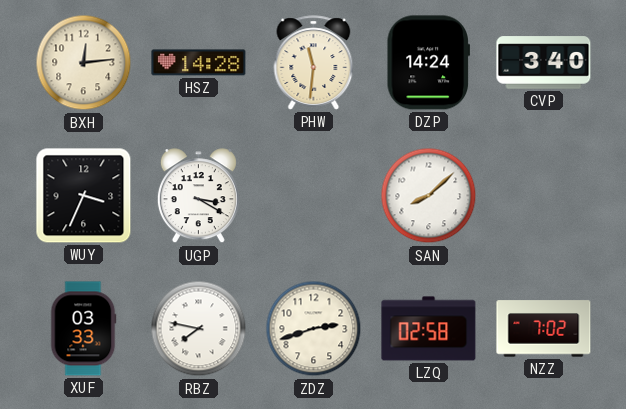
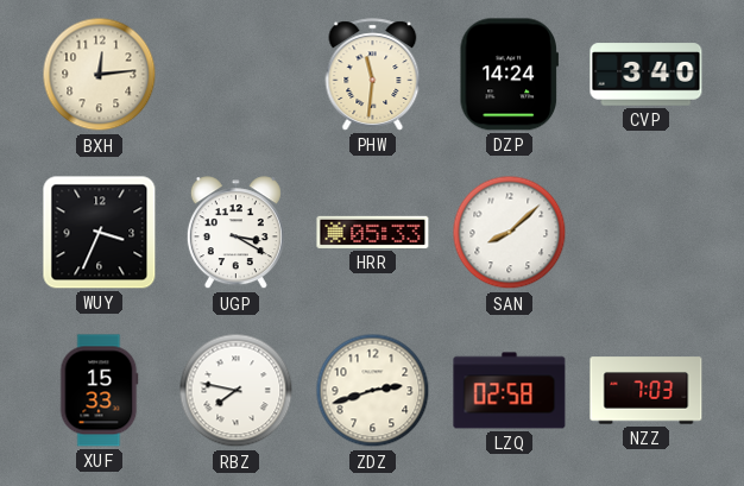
HSZ: 14:28 -> none (199, 63)
HRR: none -> 05:33 (373, 232)
XUF: 03:33 -> 15:33 (99, 391)
NZZ: 7:02 -> 7:03 (647, 391)
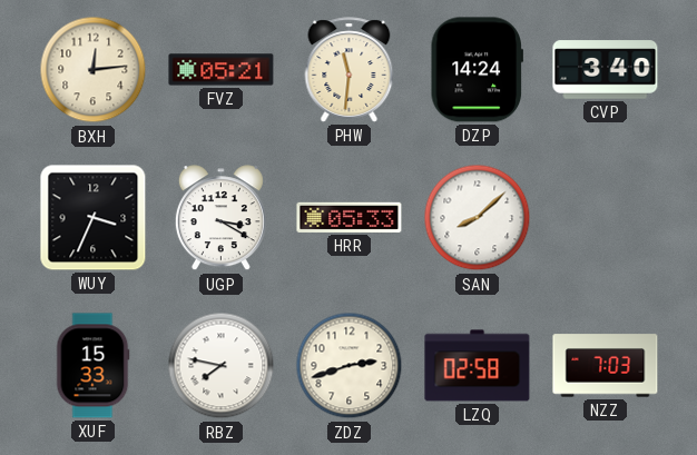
FVZ: none -> 05:21 (222, 70)
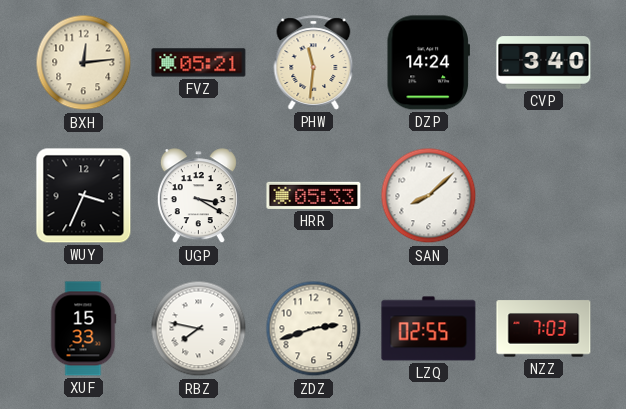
LZQ: 02:58 -> 02:55 (429, 329)
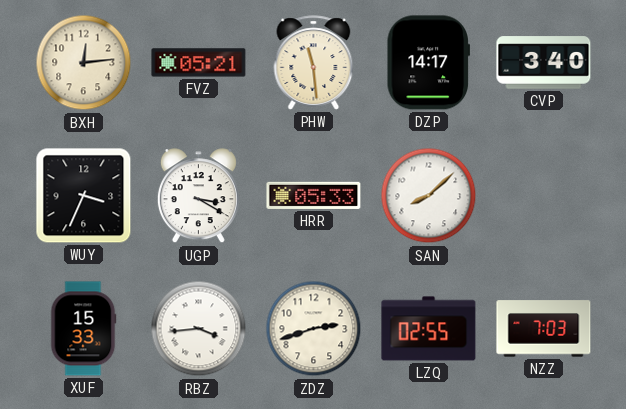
PHW: 11:31 -> 11:29 (314, 63)
DZP: 14:24 -> 14:17 (428, 63)
RBZ: 7:47 -> 3:44 (199, 329)
